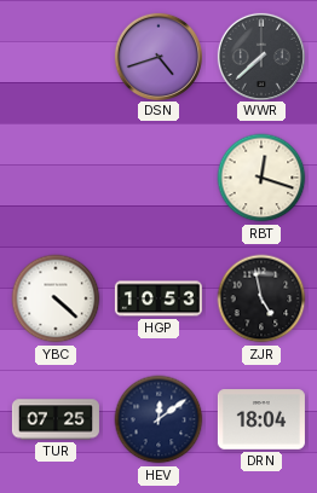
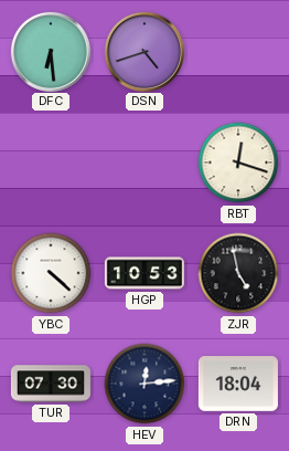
DFC: none -> 6:29 (50, 51)
WWR: 7:38 -> none (260, 56)
TUR: 07:25 -> 07:30 (51, 384)
HEV: 12:09 -> 12:14 (144, 384)
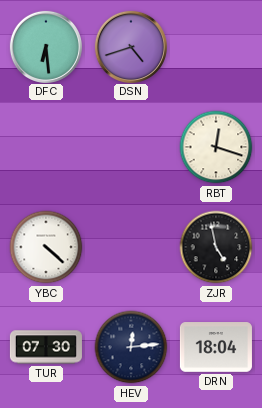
HGP: 10:53 -> none (144, 273)
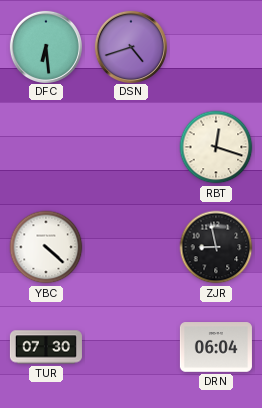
ZJR: 4:58 -> 8:58 (216, 247)
HEV: 12:14 -> none (131, 347)
DRN: 18:04 -> 06:04 (216, 347)
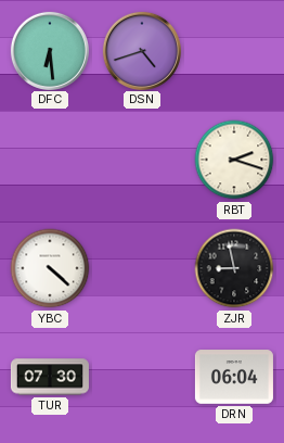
RBT: 12:18 -> 2:18 (234, 160)
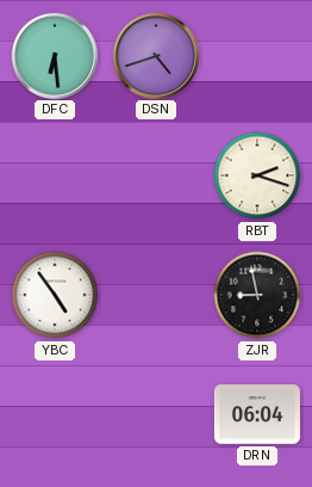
YBC: 4:22 -> 4:54 (55, 295)
TUR: 07:30 -> none (50, 377)
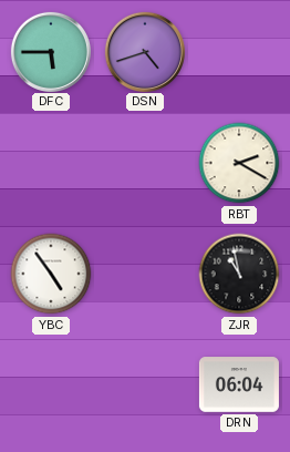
DFC: 6:29 -> 5:45 (50, 51)
RBT: 2:18 -> 2:20 (239, 163)
ZJR: 8:58 -> 10:58 (239, 274)
